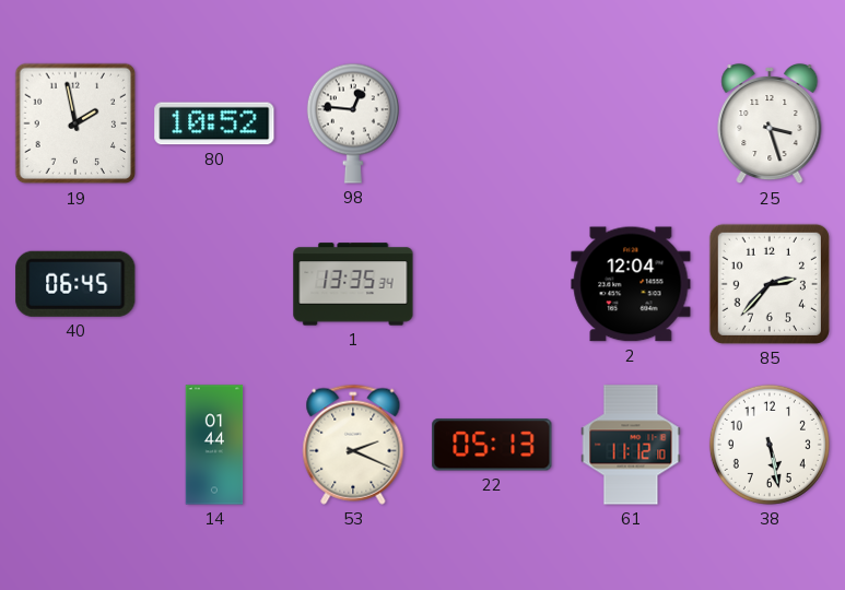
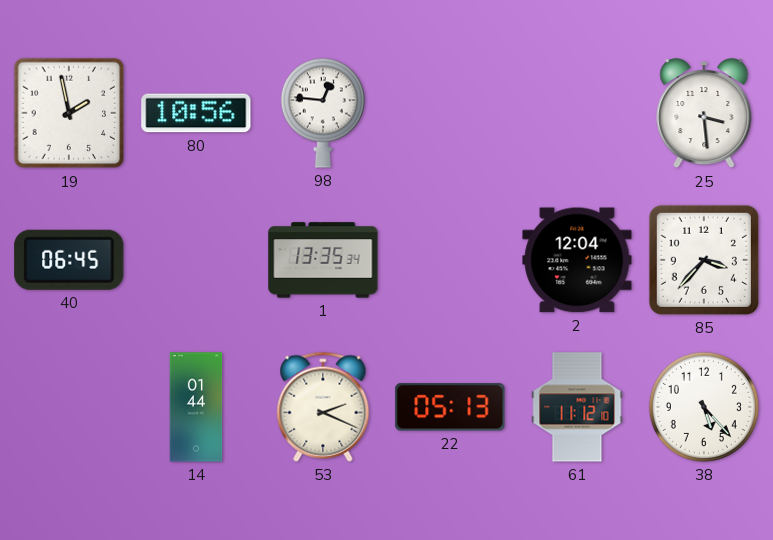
80: 10:52 -> 10:56 (196, 113)
25: 3:27 -> 3:29 (704, 114)
85: 2:37 -> 3:37 (704, 260)
38: 5:28 -> 5:23 (704, 407)
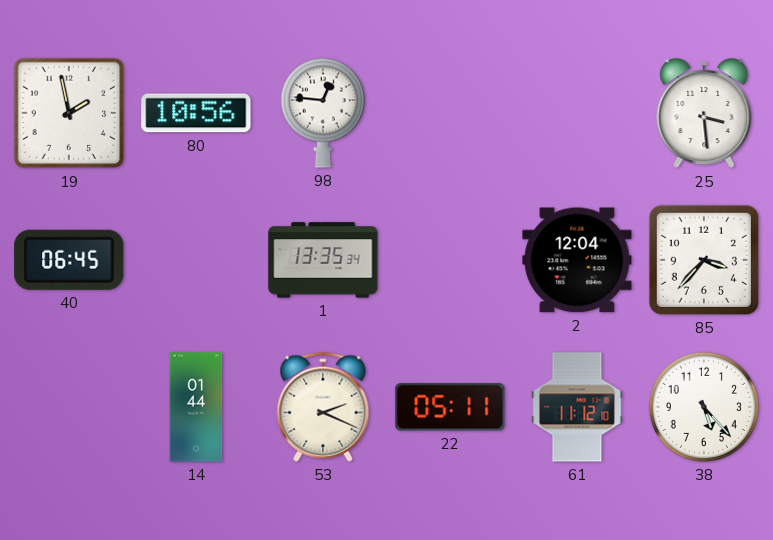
22: 05:13 -> 05:11 (450, 407)
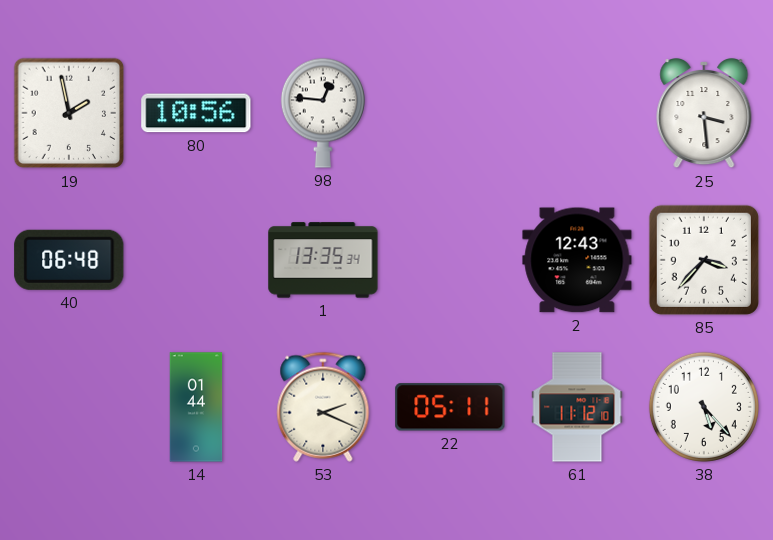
40: 06:45 -> 06:48 (69, 260)
2: 12:04 -> 12:43 (577, 260)
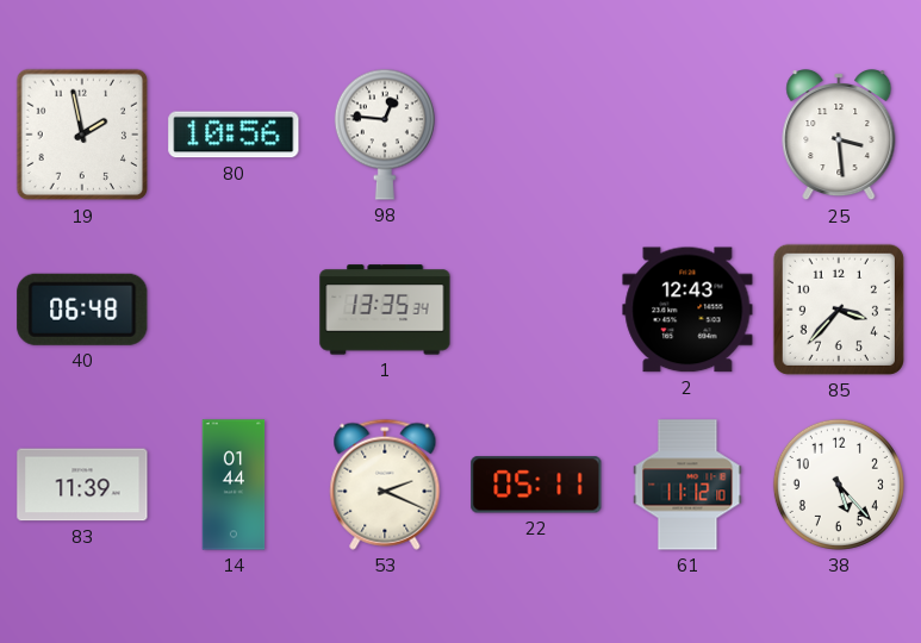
83: none -> 11:39 (82, 485)
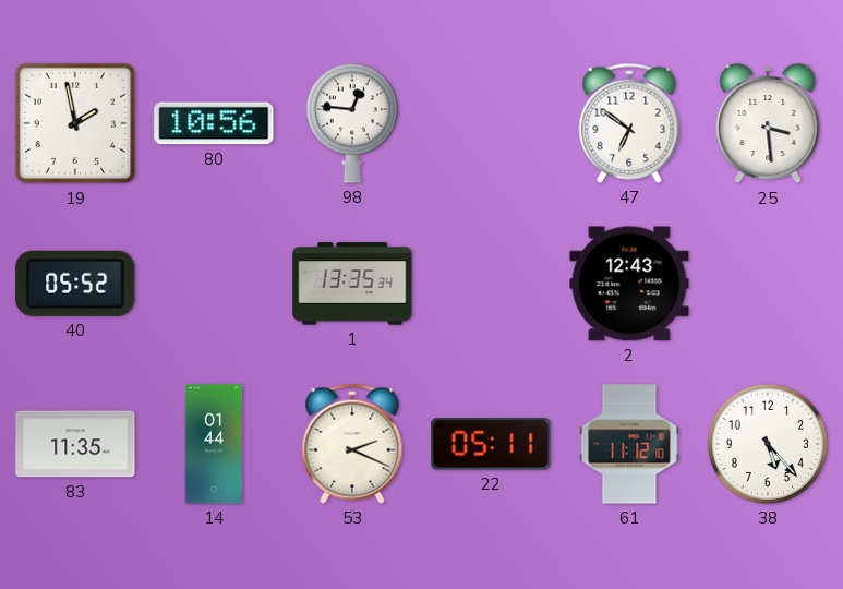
47: none -> 6:51 (629, 123)
40: 06:48 -> 05:52 (75, 284)
85: 3:37 -> none (839, 310)
83: 11:39 -> 11:35 (75, 444)
